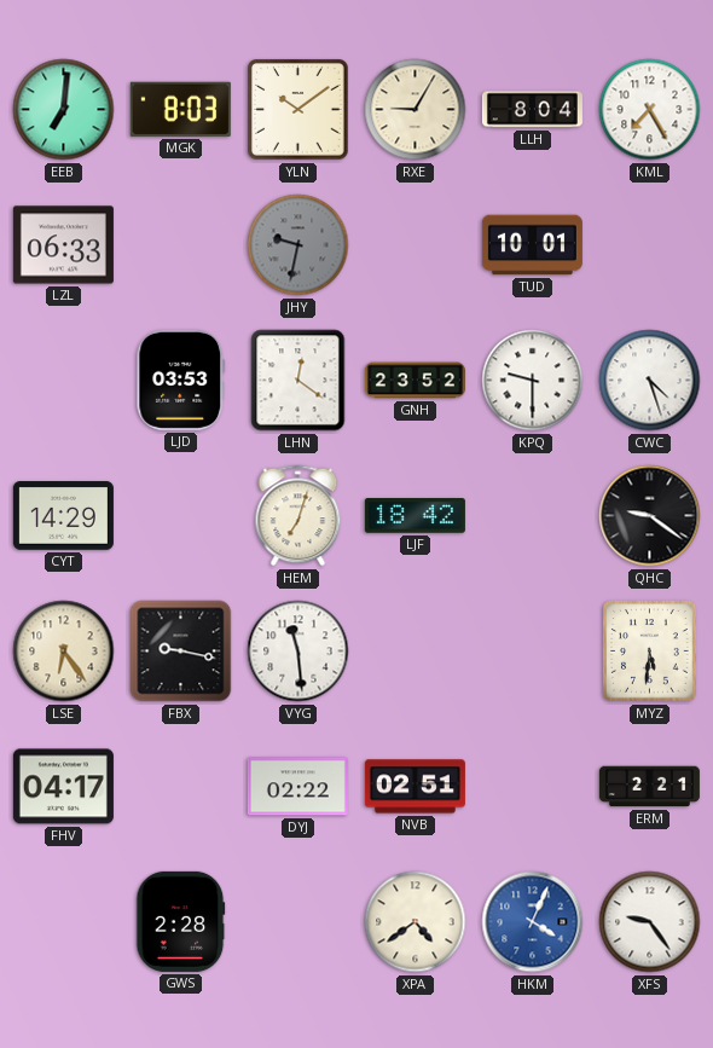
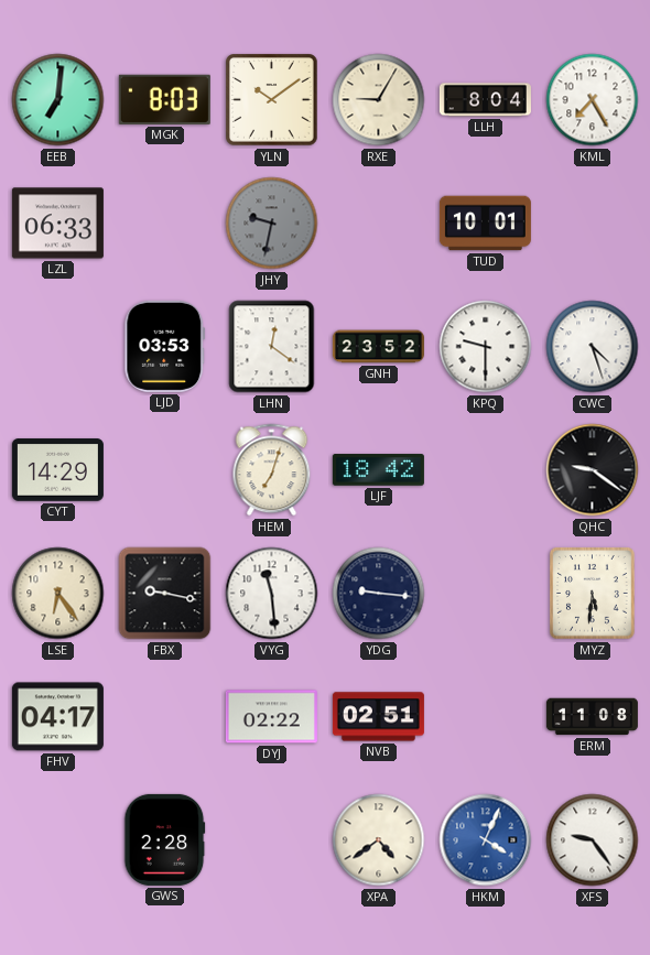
YDG: none -> 9:16 (379, 594)
ERM: 2:21 -> 11:08 (592, 717)
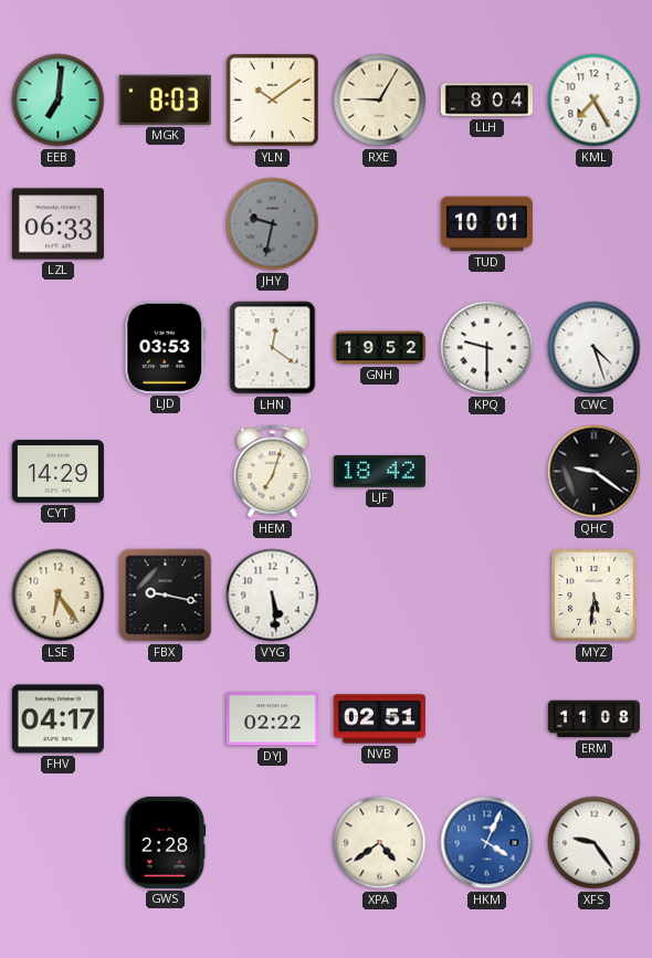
GNH: 23:52 -> 19:52 (379, 348)
VYG: 11:29 -> 5:29 (273, 596)
YDG: 9:16 -> none (379, 594)
